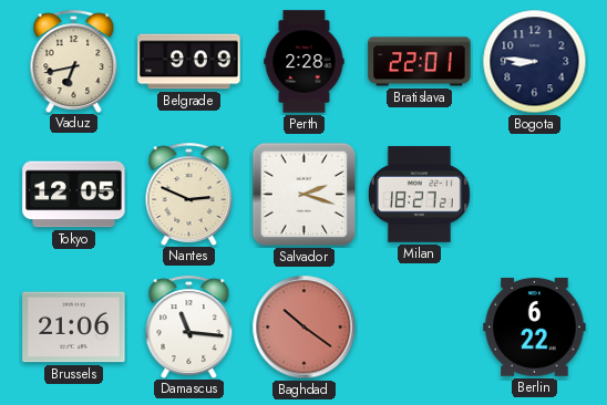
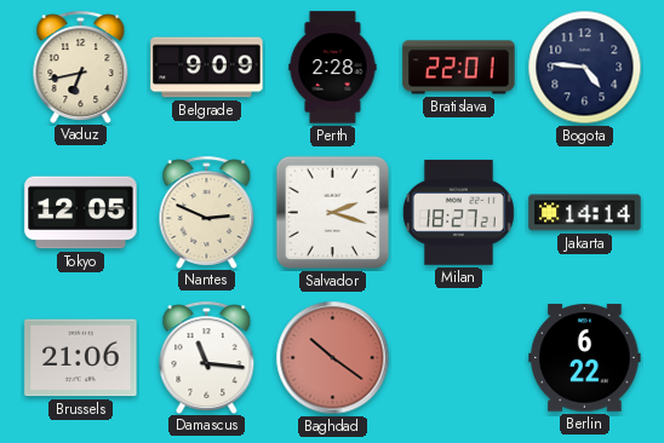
Bogota: 8:46 -> 4:46 (585, 68)
Jakarta: none -> 14:14 (585, 213)
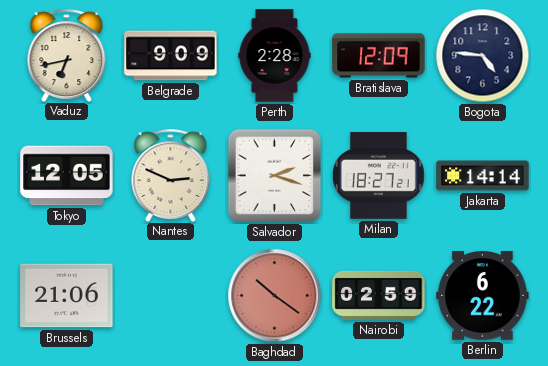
Bratislava: 22:01 -> 12:09 (379, 56)
Damascus: 11:16 -> none (207, 357)
Nairobi: none -> 02:59 (379, 295)
